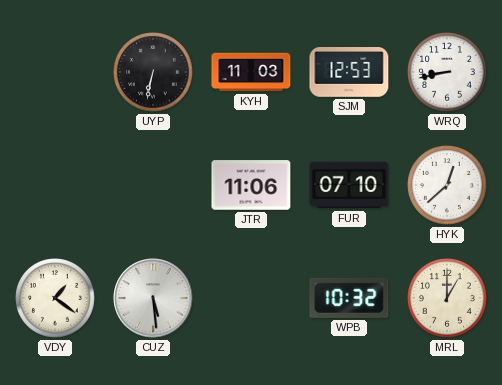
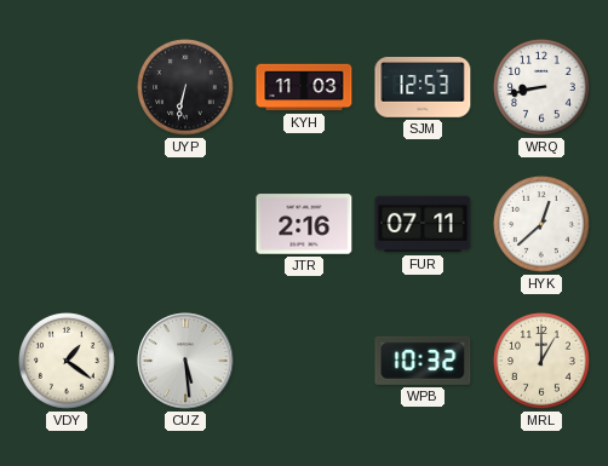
JTR: 11:06 -> 2:16 (304, 224)
FUR: 07:10 -> 07:11 (423, 224)
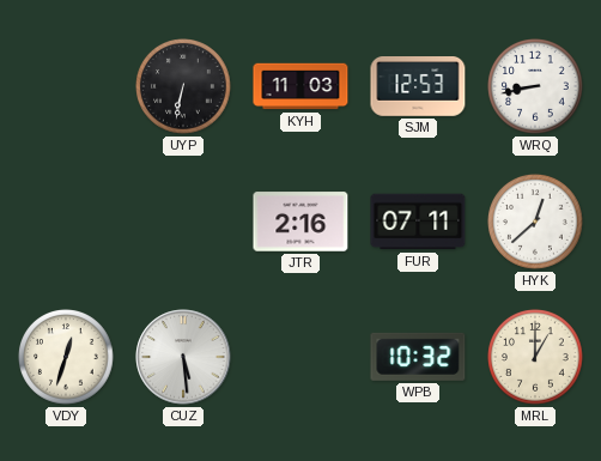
VDY: 1:21 -> 12:33 (66, 357)
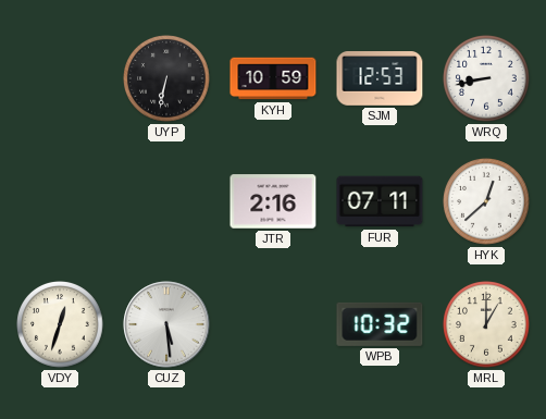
KYH: 11:03 -> 10:59 (273, 78)
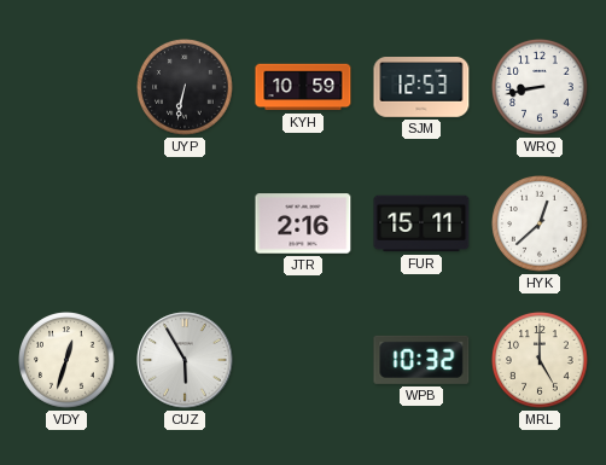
FUR: 07:11 -> 15:11 (421, 223)
CUZ: 5:29 -> 5:55 (185, 360)
MRL: 1:00 -> 5:00 (540, 360)
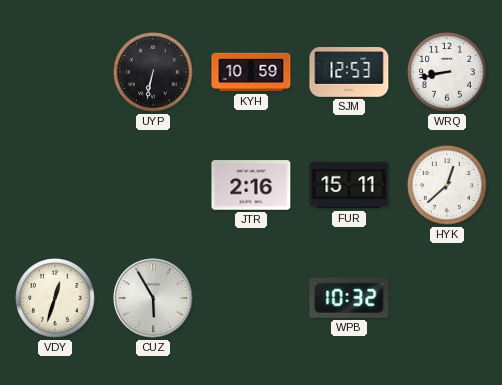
MRL: 5:00 -> none (540, 360)
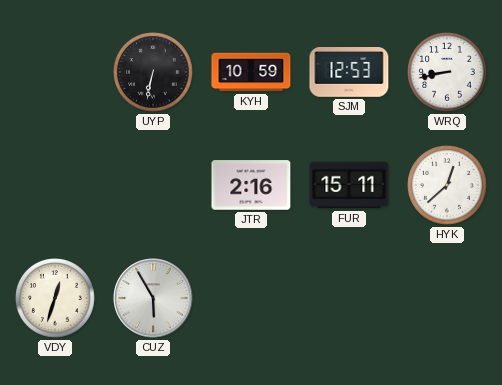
WPB: 10:32 -> none (349, 298)
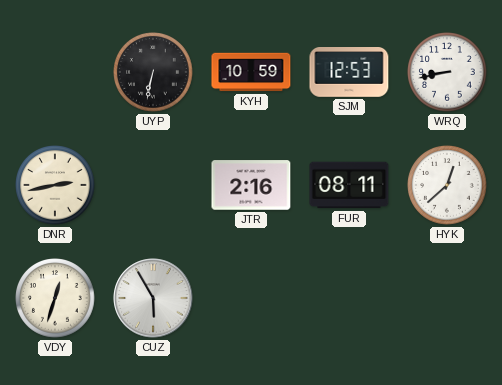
DNR: none -> 2:43 (55, 185)
FUR: 15:11 -> 08:11 (349, 185)
